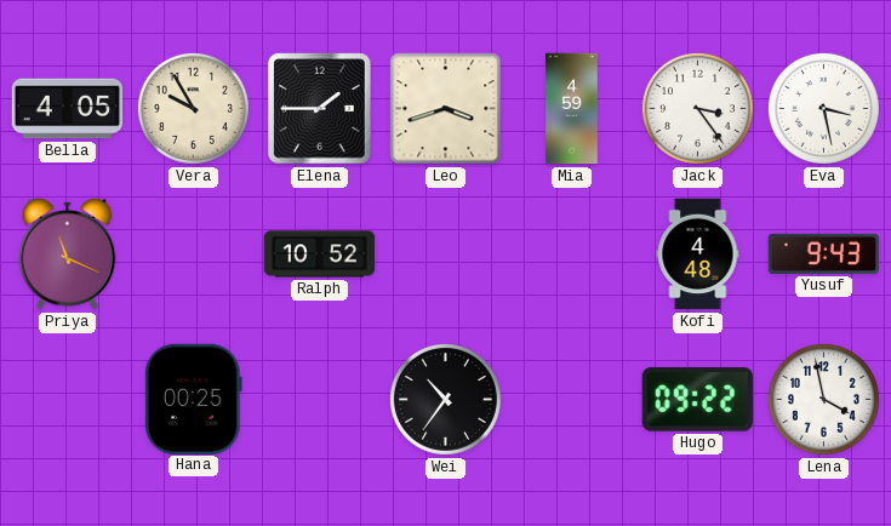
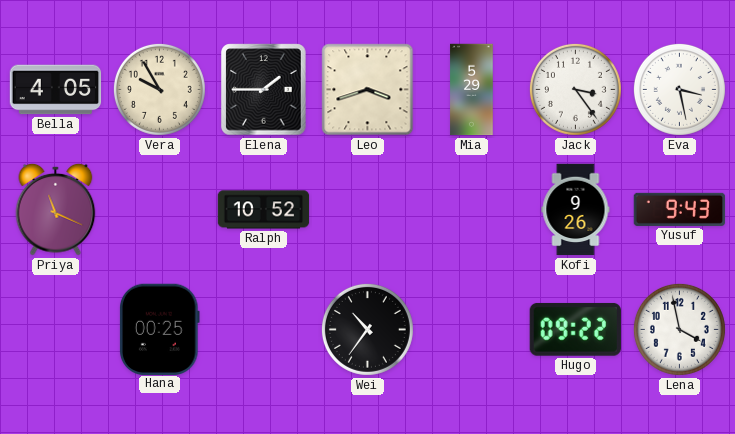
Mia: 4:59 -> 5:29 (472, 90)
Kofi: 4:48 -> 9:26 (576, 210)
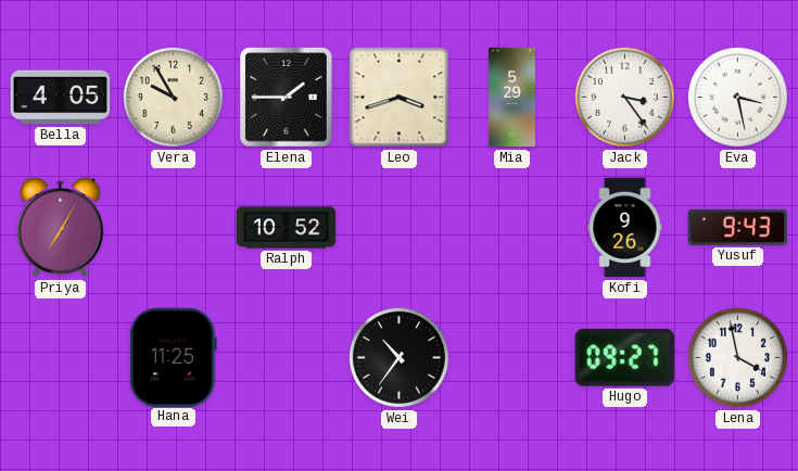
Priya: 11:19 -> 7:05 (61, 227)
Hana: 00:25 -> 11:25 (174, 357)
Hugo: 09:22 -> 09:27 (624, 357)
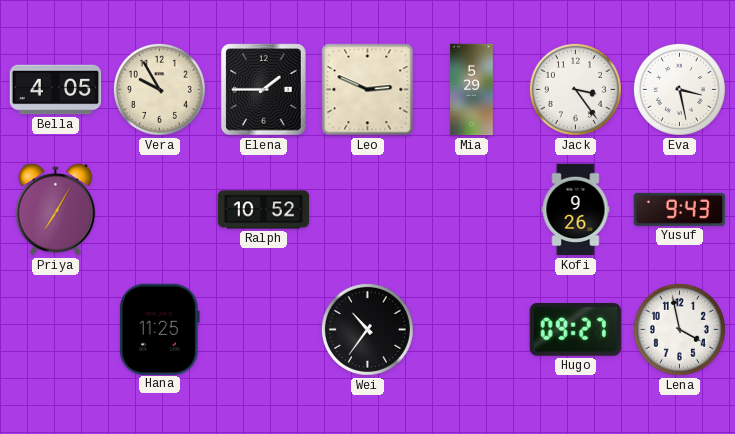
Leo: 3:42 -> 2:49 (368, 90)
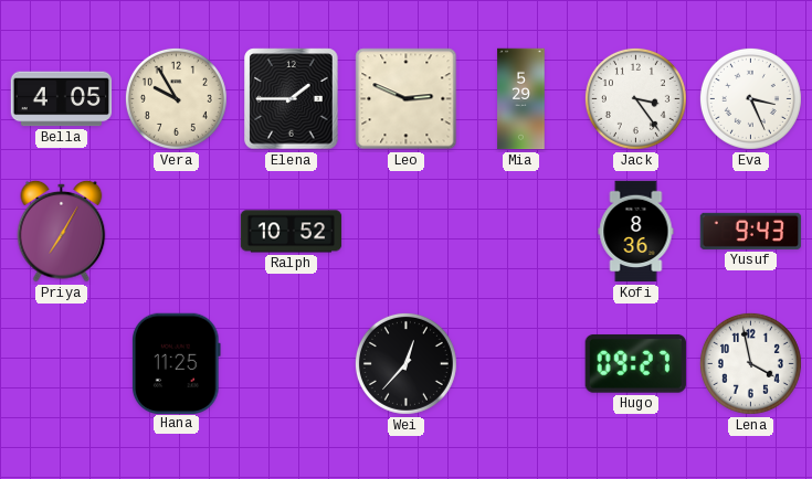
Eva: 3:28 -> 3:26 (750, 98)
Kofi: 9:26 -> 8:36 (636, 232)
Wei: 10:36 -> 12:37 (405, 363)
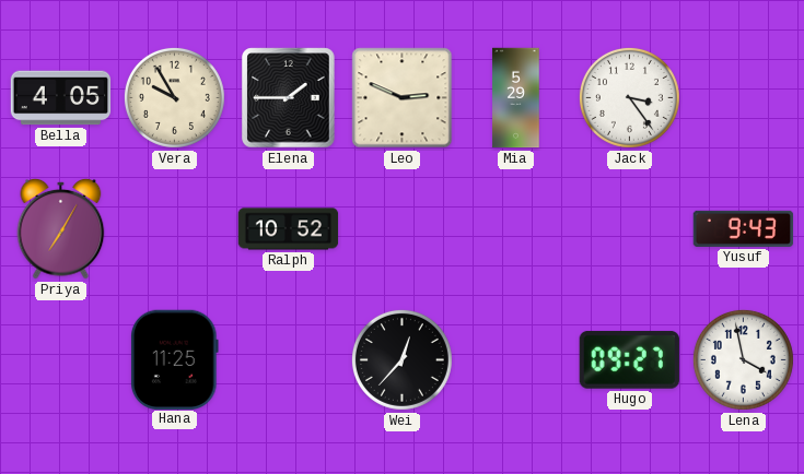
Eva: 3:26 -> none (750, 98)
Kofi: 8:36 -> none (636, 232)
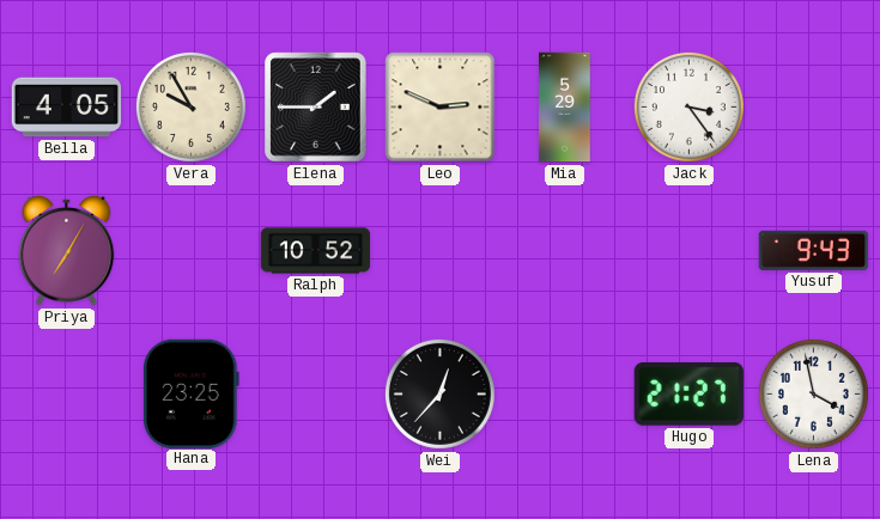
Hana: 11:25 -> 23:25 (192, 393)
Hugo: 09:27 -> 21:27 (688, 393)
